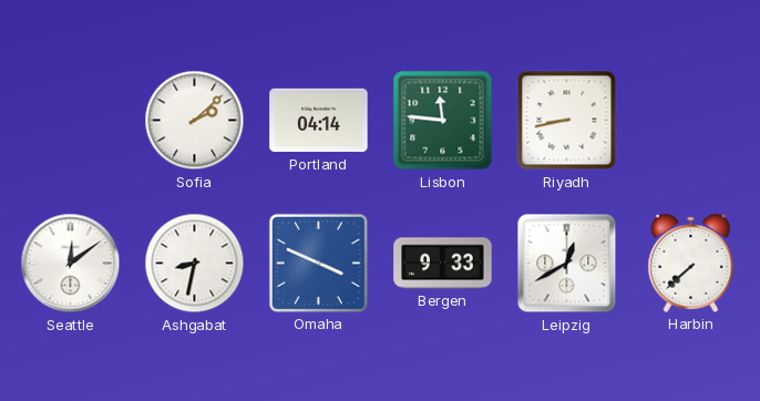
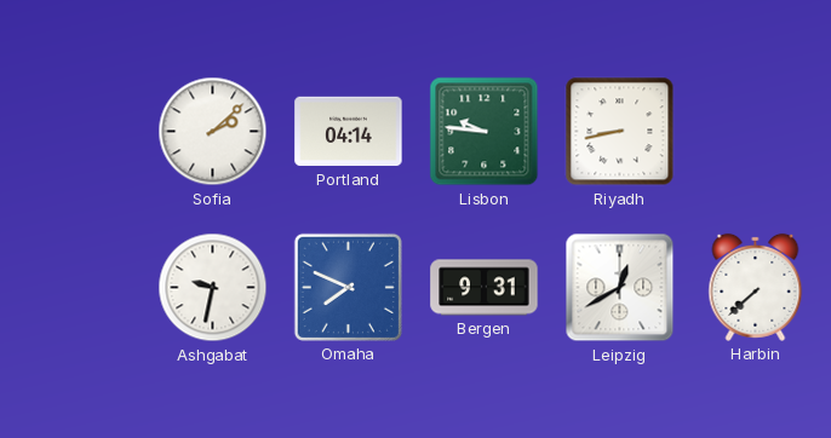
Lisbon: 11:46 -> 9:46 (485, 132)
Seattle: 12:09 -> none (71, 264)
Ashgabat: 8:32 -> 9:32 (213, 288)
Omaha: 3:49 -> 7:49 (348, 287)
Bergen: 9:33 -> 9:31 (485, 288)
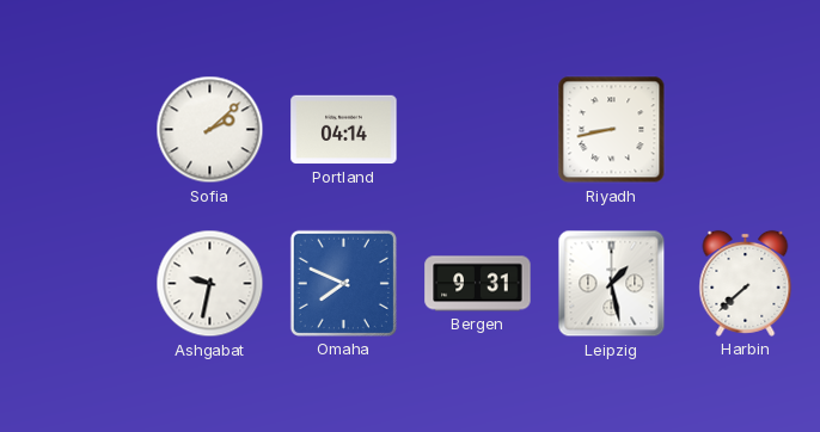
Lisbon: 9:46 -> none (485, 132)
Leipzig: 12:40 -> 1:28 (612, 284)
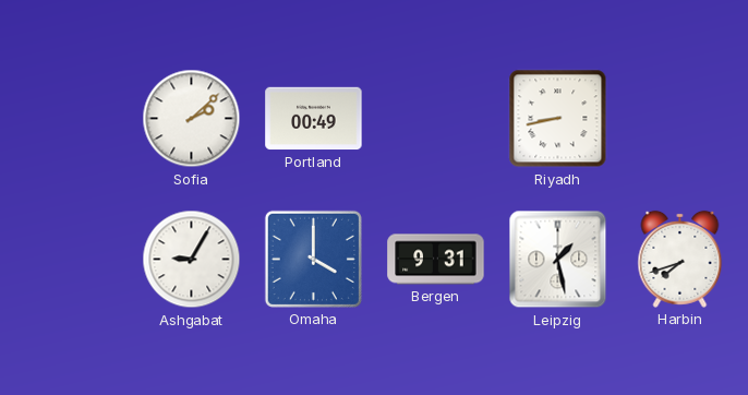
Portland: 04:14 -> 00:49 (314, 119)
Ashgabat: 9:32 -> 9:05 (192, 260)
Omaha: 7:49 -> 4:00 (313, 259)
Harbin: 7:38 -> 7:42 (680, 259)
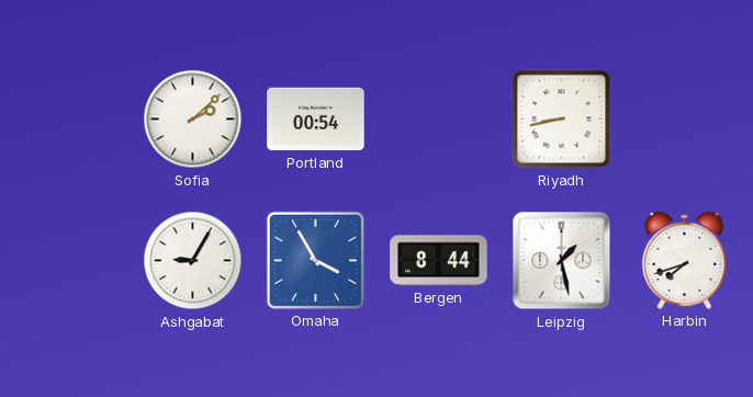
Portland: 00:49 -> 00:54 (316, 120)
Omaha: 4:00 -> 3:55 (315, 260)
Bergen: 9:31 -> 8:44 (439, 261)
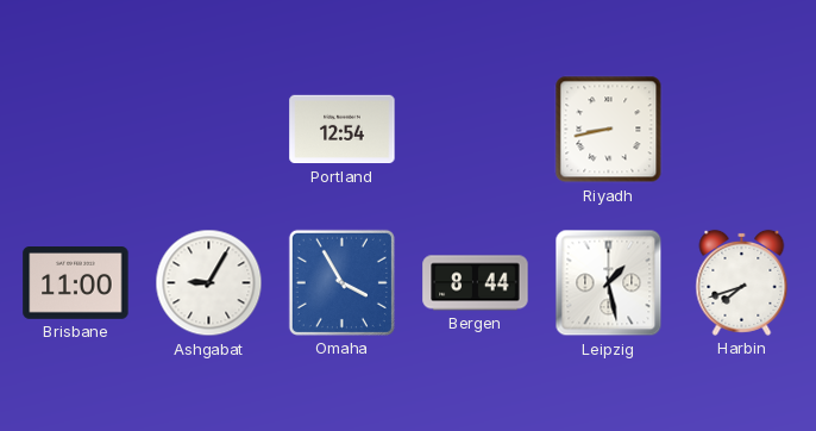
Sofia: 2:08 -> none (193, 120)
Portland: 00:54 -> 12:54 (343, 130)
Brisbane: none -> 11:00 (76, 283)
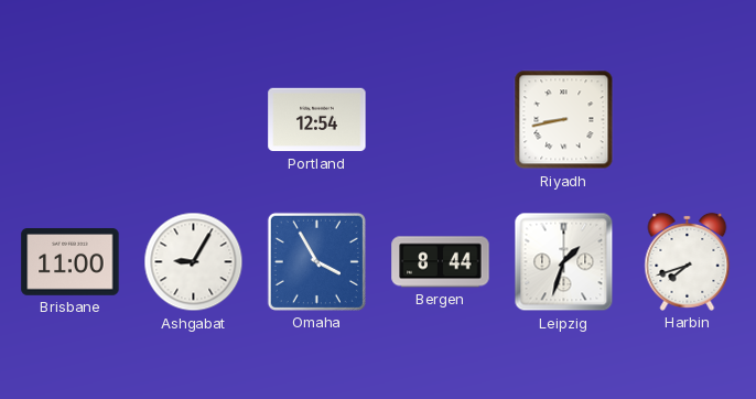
Leipzig: 1:28 -> 1:33 (564, 262)
